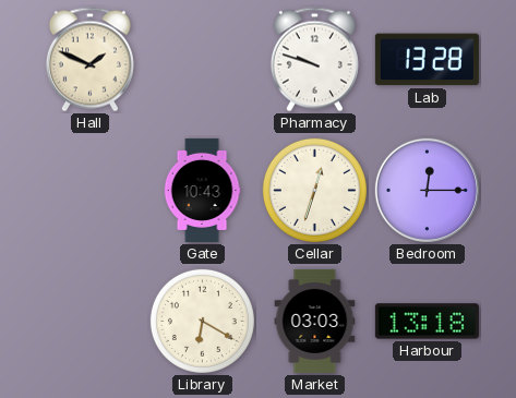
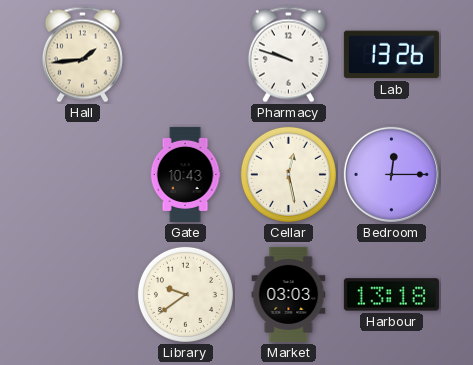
Hall: 1:49 -> 1:44 (82, 55)
Lab: 13:28 -> 13:26 (391, 55)
Cellar: 12:33 -> 12:28 (288, 174)
Library: 6:20 -> 9:39 (185, 294)
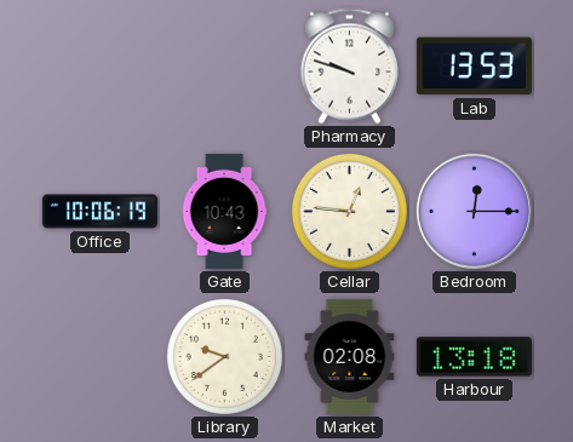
Hall: 1:44 -> none (82, 55)
Lab: 13:26 -> 13:53 (474, 67)
Office: none -> 10:06 (99, 212)
Cellar: 12:28 -> 12:46 (349, 211)
Market: 03:03 -> 02:08 (350, 356)
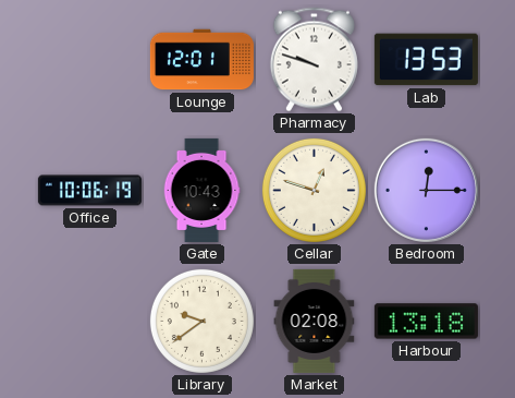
Lounge: none -> 12:01 (201, 60)
Cellar: 12:46 -> 12:48 (314, 190)
